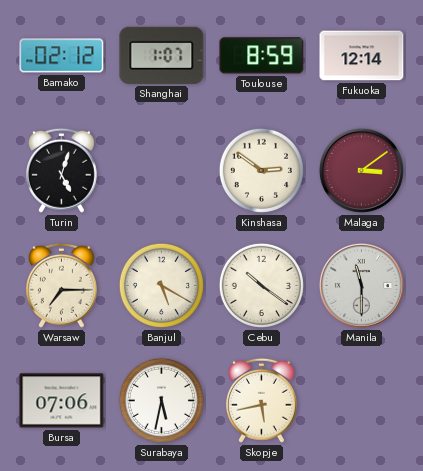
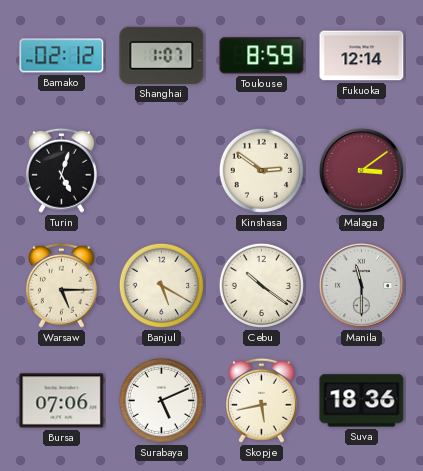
Warsaw: 7:15 -> 5:15 (61, 285)
Surabaya: 5:32 -> 5:11 (161, 400)
Suva: none -> 18:36 (362, 401)
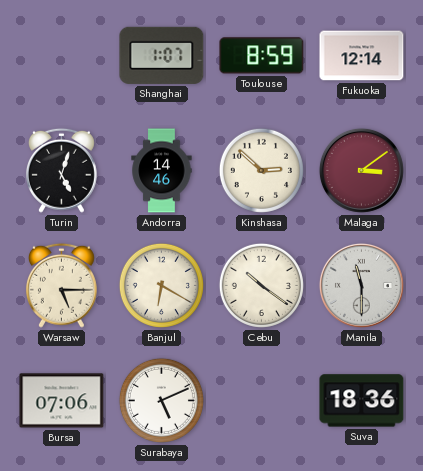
Bamako: 02:12 -> none (62, 56)
Andorra: none -> 14:46 (162, 171)
Kinshasa: 2:51 -> 2:52 (261, 170)
Banjul: 5:20 -> 6:20 (161, 285)
Skopje: 5:43 -> none (261, 400)
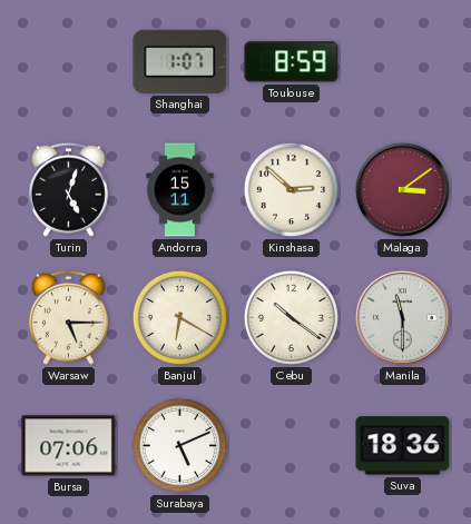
Fukuoka: 12:14 -> none (362, 56)
Andorra: 14:46 -> 15:11 (180, 190)
